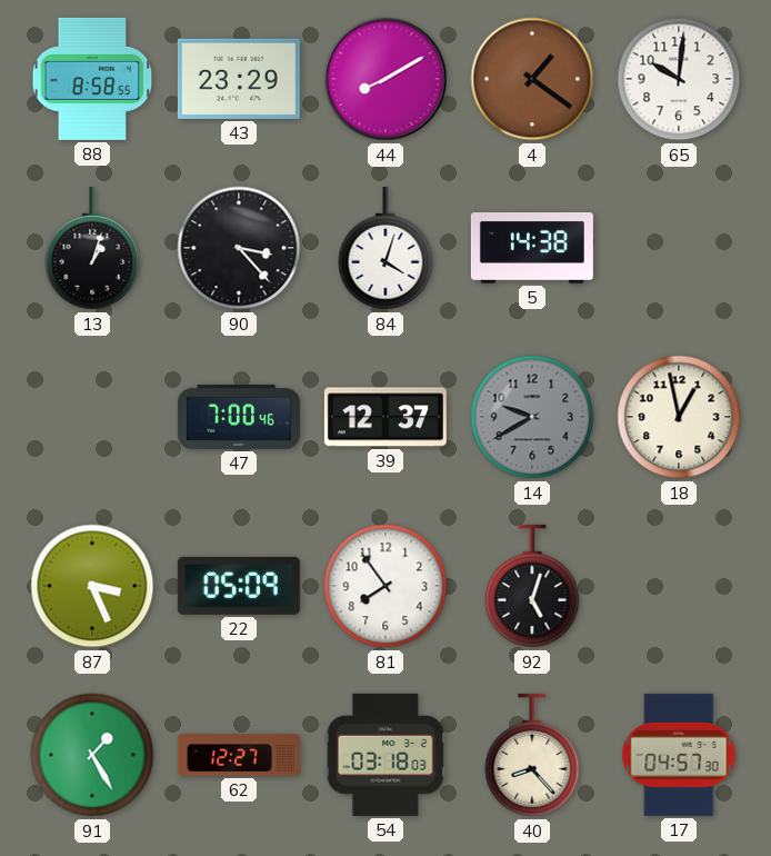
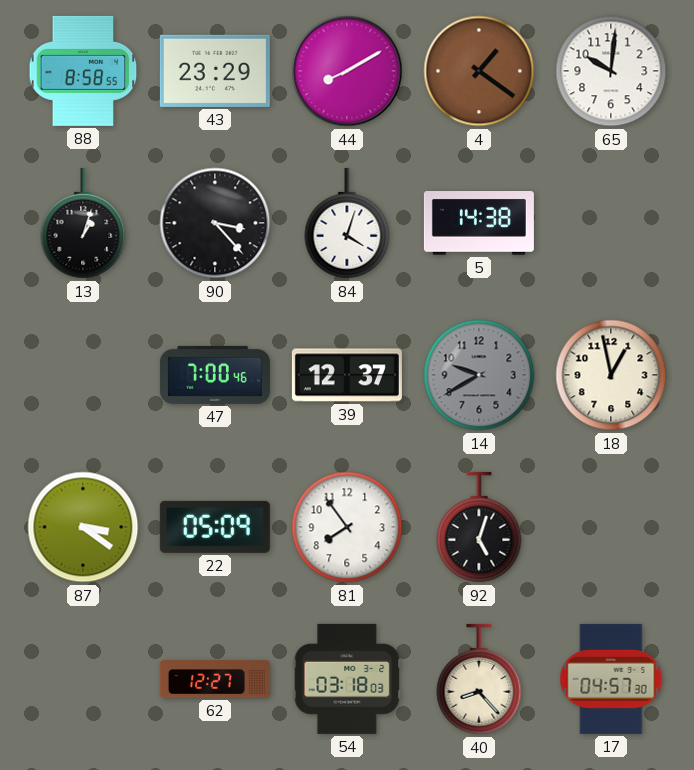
87: 3:26 -> 3:21 (83, 527)
91: 1:25 -> none (92, 755)
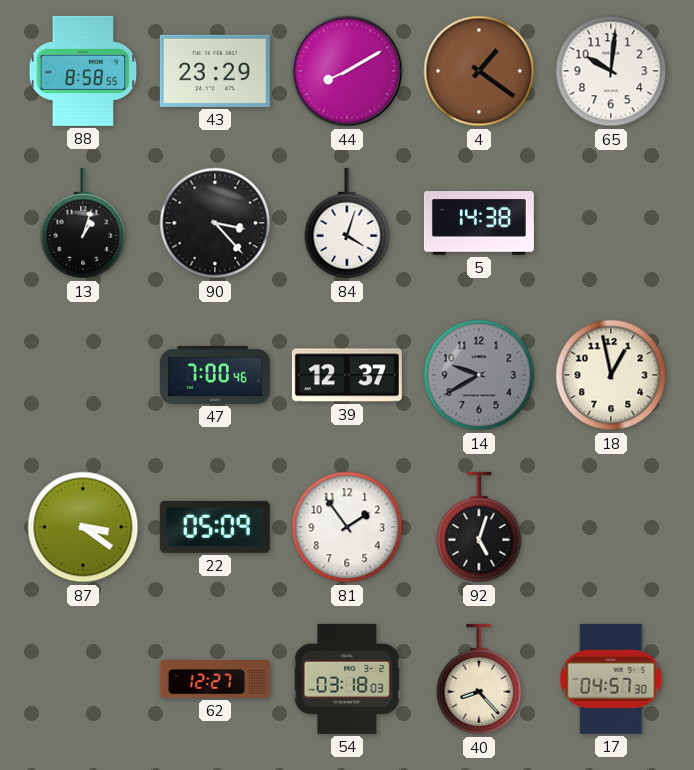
81: 7:54 -> 1:54 (347, 527)
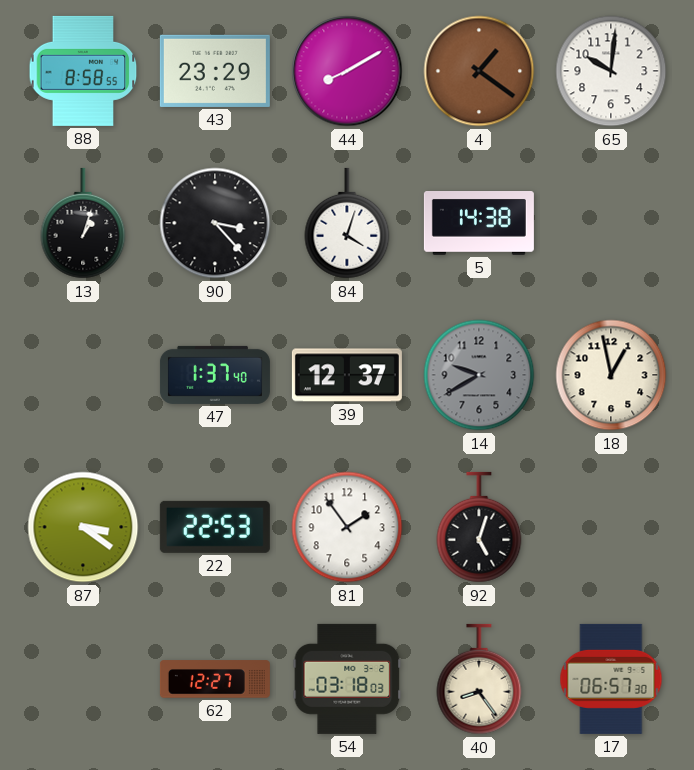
47: 7:00 -> 1:37 (215, 375)
22: 05:09 -> 22:53 (215, 527)
40: 8:23 -> 8:24 (479, 679)
17: 04:57 -> 06:57 (611, 679)
